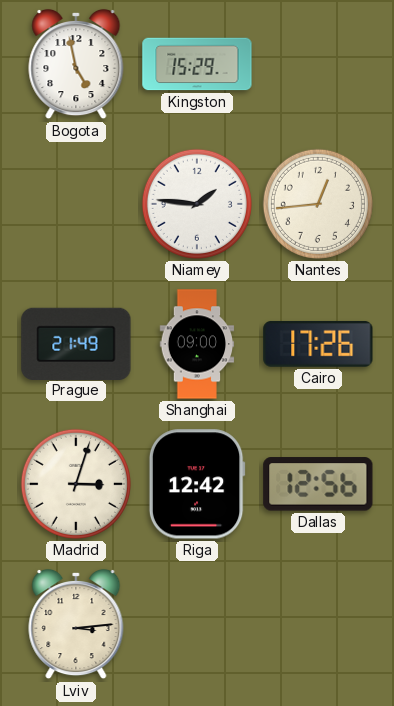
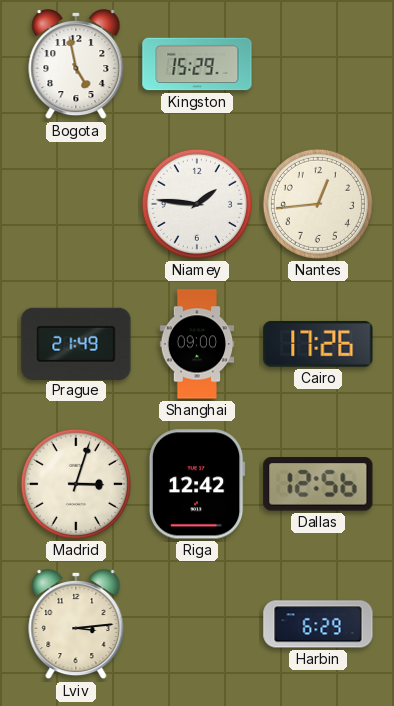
Harbin: none -> 6:29 (318, 624)
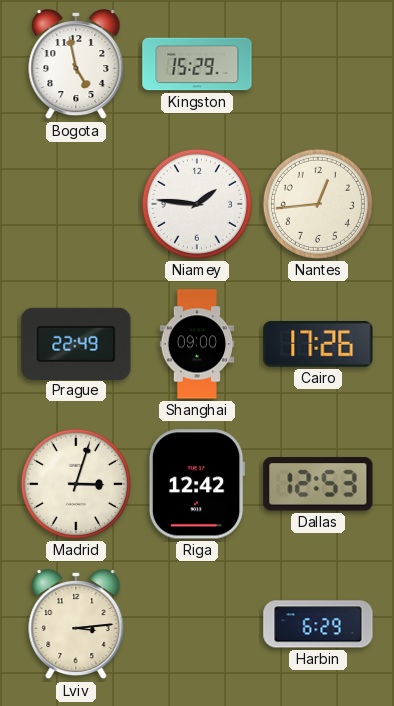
Prague: 21:49 -> 22:49 (76, 343)
Dallas: 12:56 -> 12:53 (318, 484)
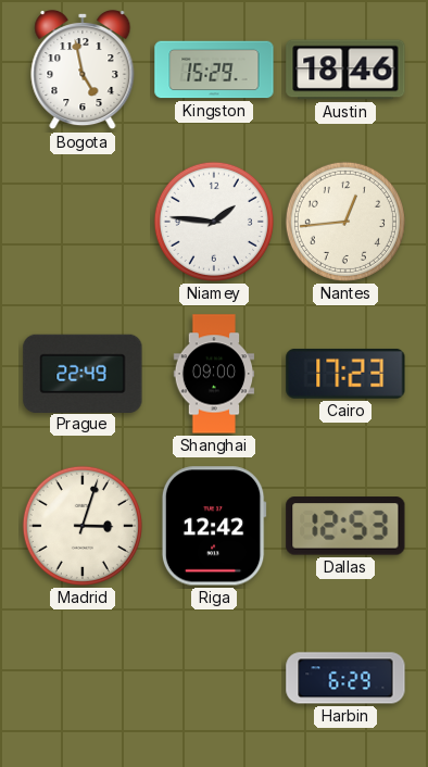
Austin: none -> 18:46 (345, 70)
Cairo: 17:26 -> 17:23 (345, 374)
Lviv: 3:14 -> none (76, 624)
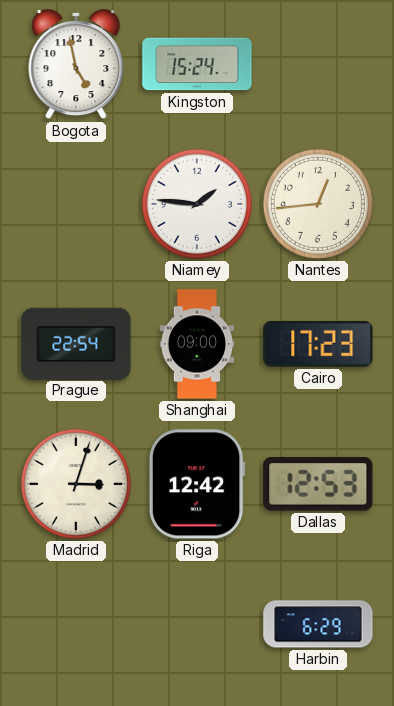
Kingston: 15:29 -> 15:24 (197, 64)
Austin: 18:46 -> none (345, 70)
Prague: 22:49 -> 22:54 (76, 343)
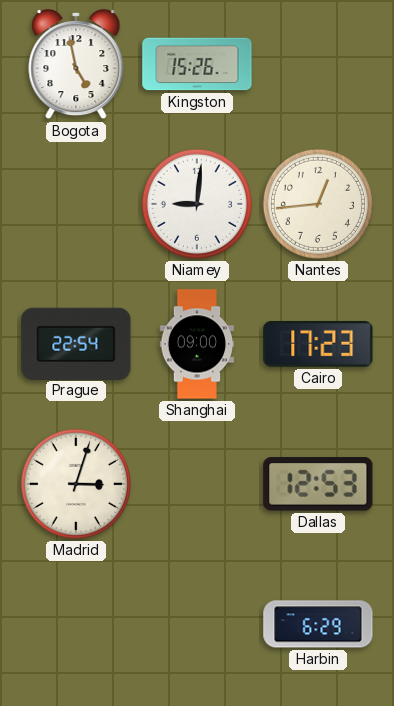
Kingston: 15:24 -> 15:26 (197, 64)
Niamey: 1:46 -> 9:01 (197, 204)
Riga: 12:42 -> none (197, 484)
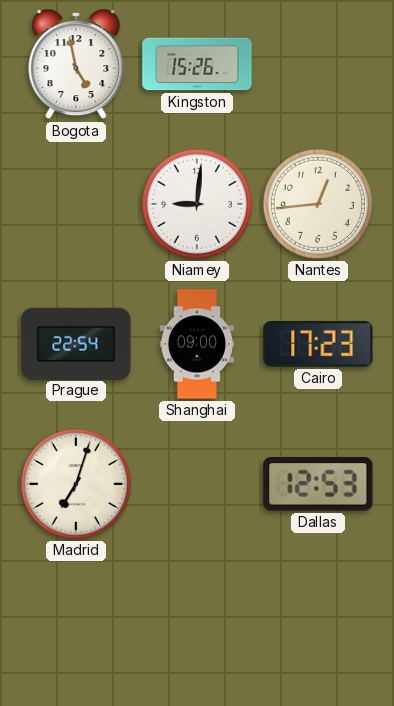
Madrid: 3:03 -> 7:03 (76, 484)
Harbin: 6:29 -> none (318, 624)
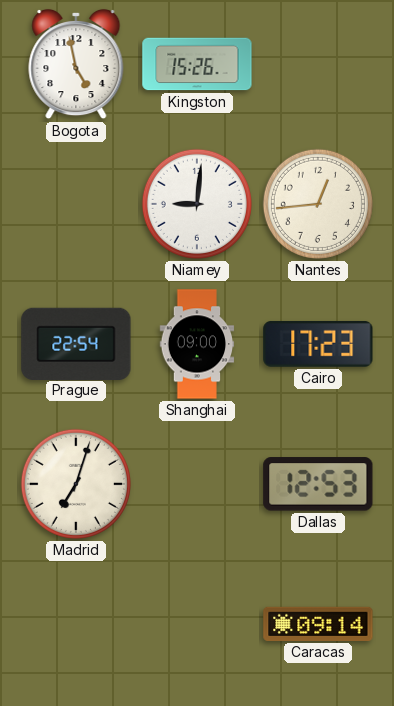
Caracas: none -> 09:14 (318, 624)
